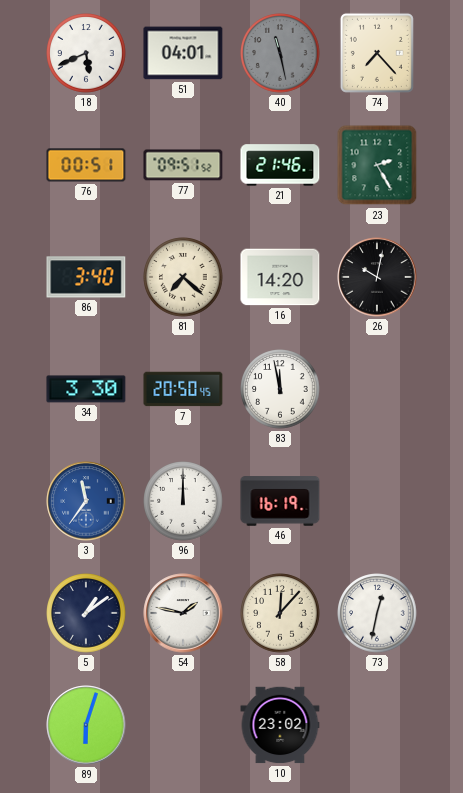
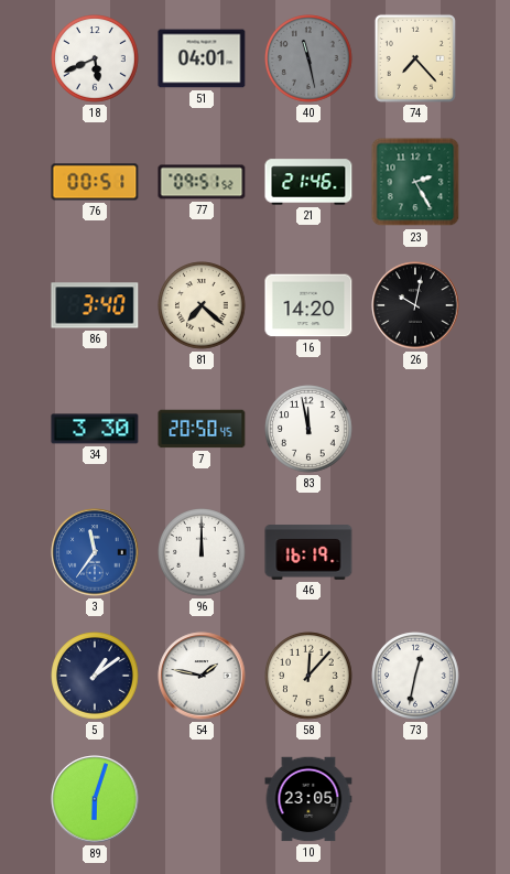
10: 23:02 -> 23:05 (308, 799)
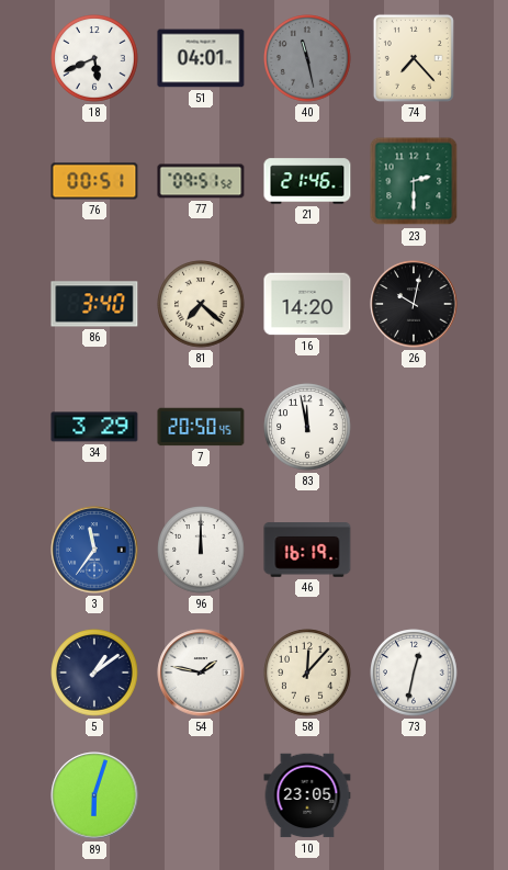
23: 2:25 -> 2:30 (414, 181)
34: 3:30 -> 3:29 (94, 427)
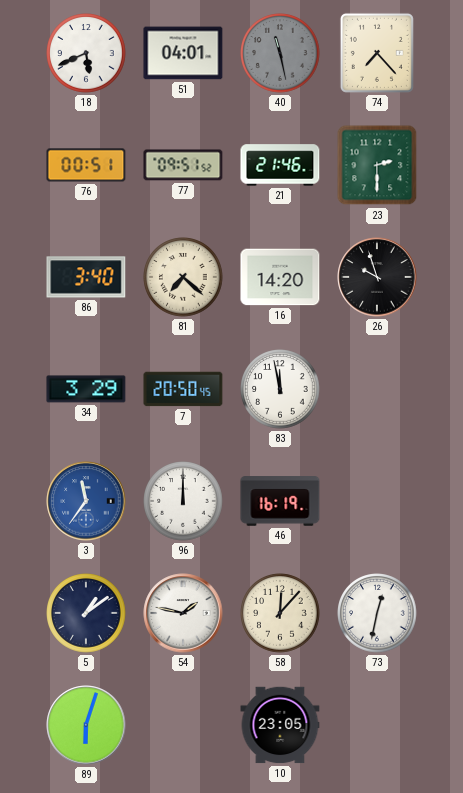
26: 10:02 -> 9:57 (377, 277)
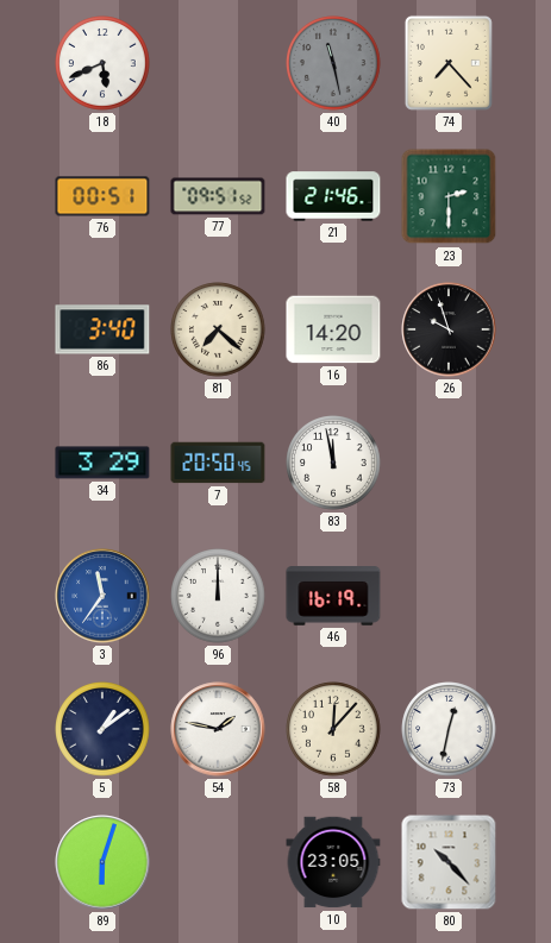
51: 04:01 -> none (183, 53)
80: none -> 10:23 (449, 862)
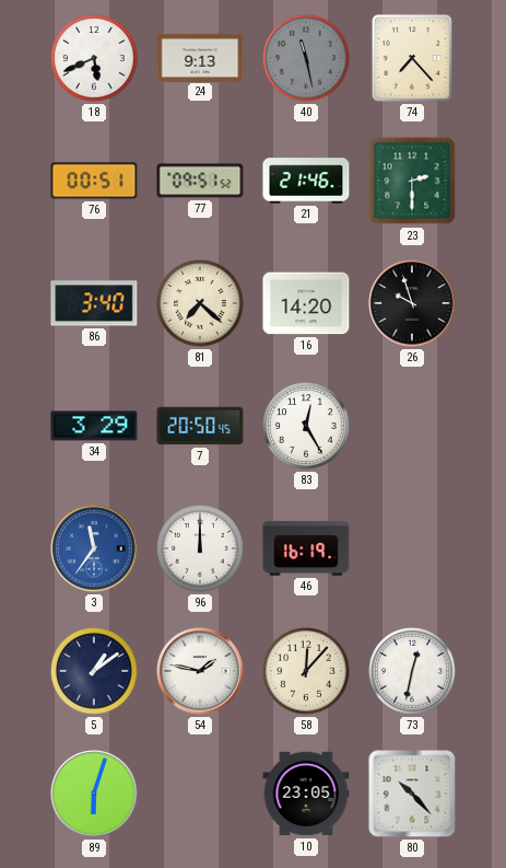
24: none -> 9:13 (200, 57)
83: 11:58 -> 12:25 (306, 426)
